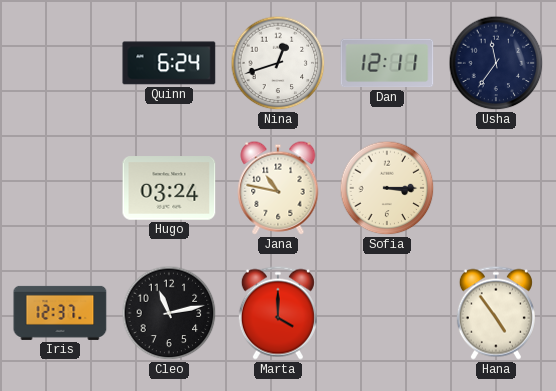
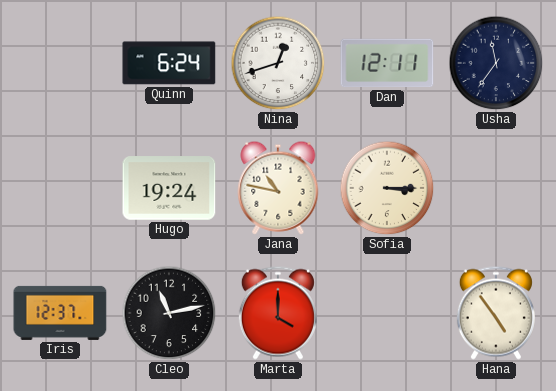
Hugo: 03:24 -> 19:24 (169, 188)
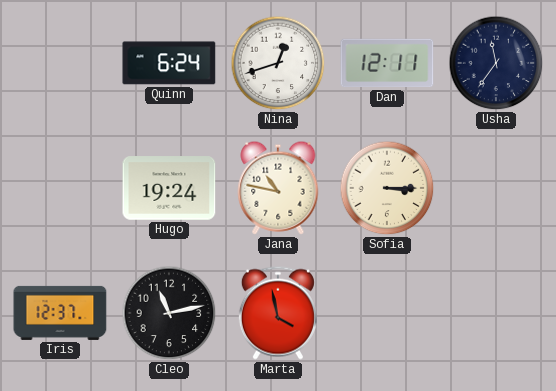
Marta: 4:00 -> 3:58 (278, 313)
Hana: 4:54 -> none (496, 313)
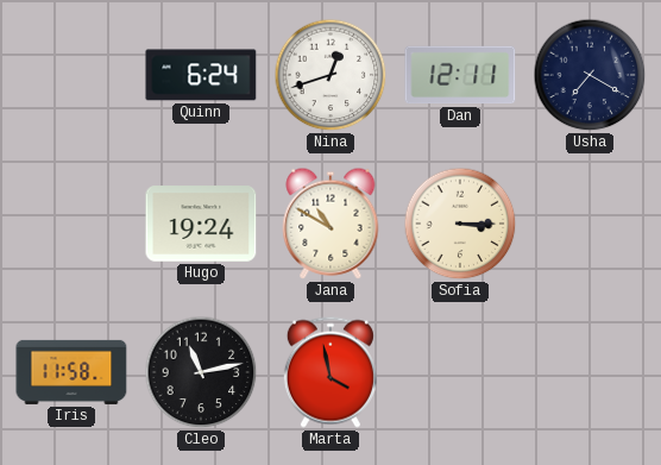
Usha: 11:36 -> 7:20 (590, 75)
Jana: 10:47 -> 10:50 (330, 224)
Iris: 12:37 -> 11:58 (71, 372)
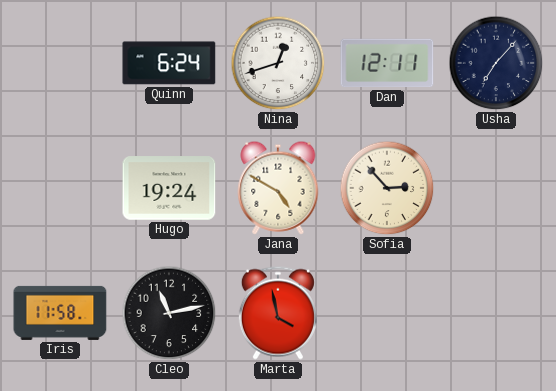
Usha: 7:20 -> 7:07 (496, 63)
Jana: 10:50 -> 4:50 (278, 188)
Sofia: 3:15 -> 2:53 (387, 188)
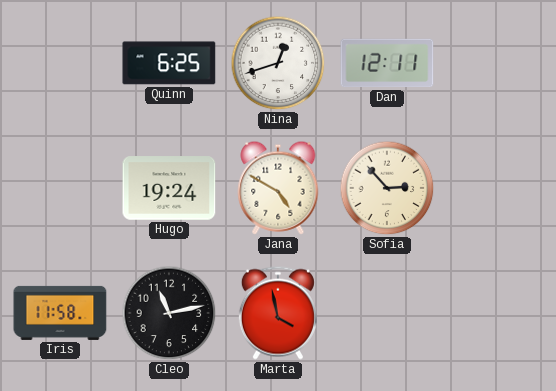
Quinn: 6:24 -> 6:25 (169, 63)
Usha: 7:07 -> none (496, 63)
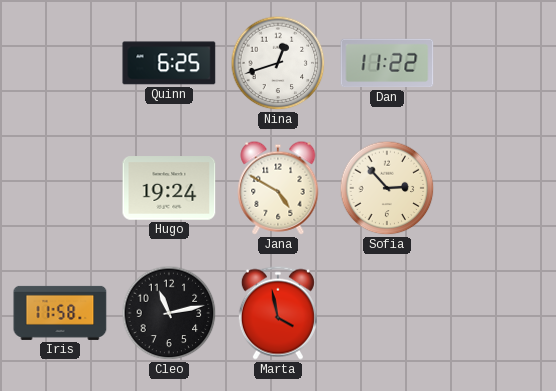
Dan: 12:11 -> 11:22 (387, 63)
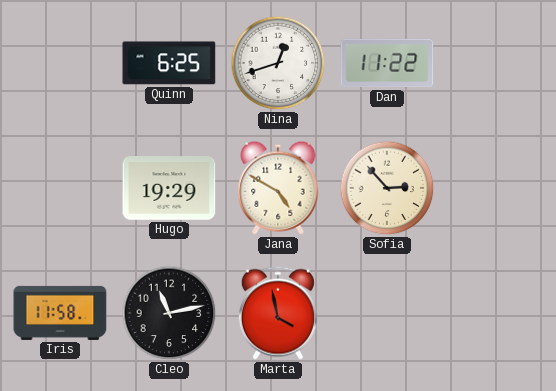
Hugo: 19:24 -> 19:29 (169, 188)
